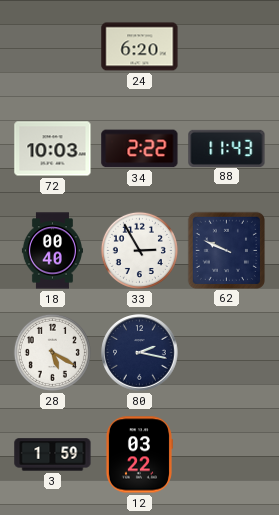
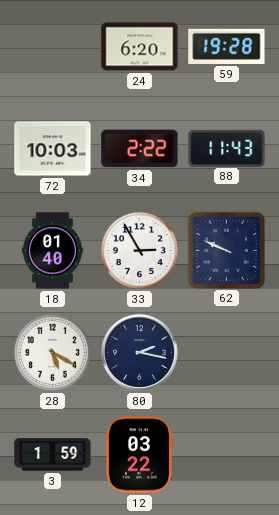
59: none -> 19:28 (227, 46)
18: 00:40 -> 01:40 (52, 251)
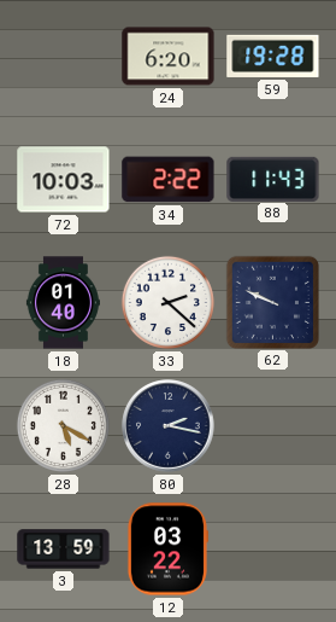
33: 2:55 -> 2:22 (167, 302)
3: 1:59 -> 13:59 (64, 550)
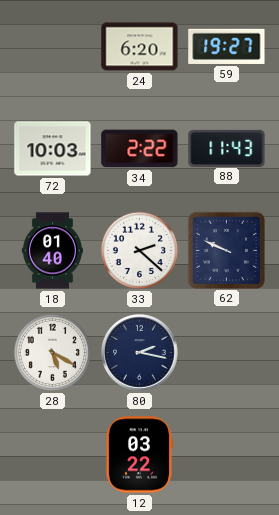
59: 19:28 -> 19:27 (227, 46)
3: 13:59 -> none (64, 550)
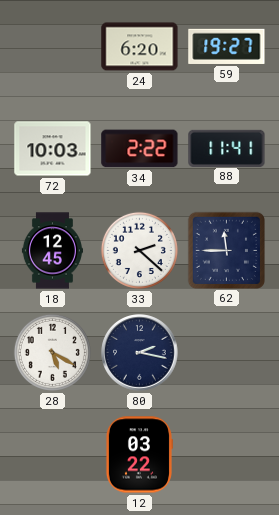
88: 11:43 -> 11:41 (227, 148)
18: 01:40 -> 12:45 (52, 251)
62: 9:49 -> 11:45 (226, 250)
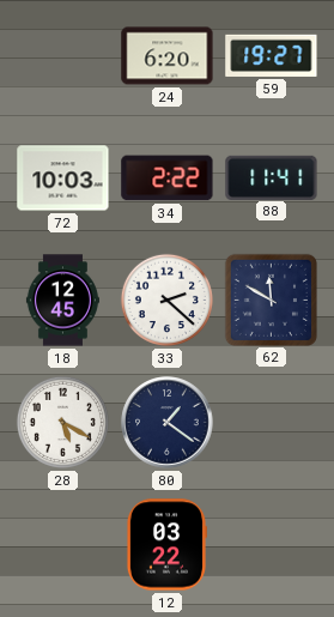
62: 11:45 -> 11:50 (271, 300)
80: 2:17 -> 1:21 (168, 423)
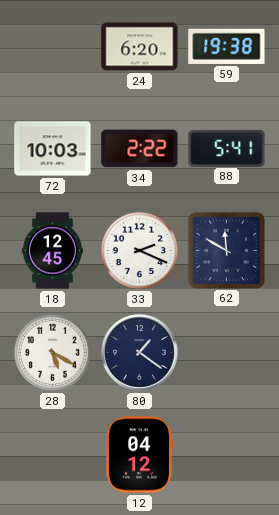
59: 19:27 -> 19:38 (227, 46)
88: 11:41 -> 5:41 (227, 148)
33: 2:22 -> 2:19 (139, 250)
12: 03:22 -> 04:12 (139, 455)
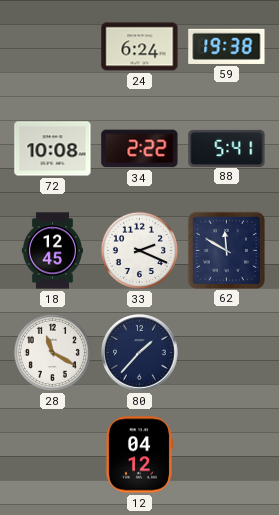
24: 6:20 -> 6:24 (140, 47)
72: 10:03 -> 10:08 (53, 149)
28: 5:20 -> 11:20 (52, 352)
80: 1:21 -> 1:37 (140, 353)
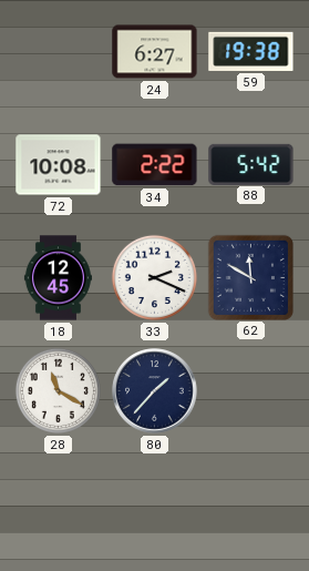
24: 6:24 -> 6:27 (155, 52)
88: 5:41 -> 5:42 (251, 164)
12: 04:12 -> none (139, 455)
